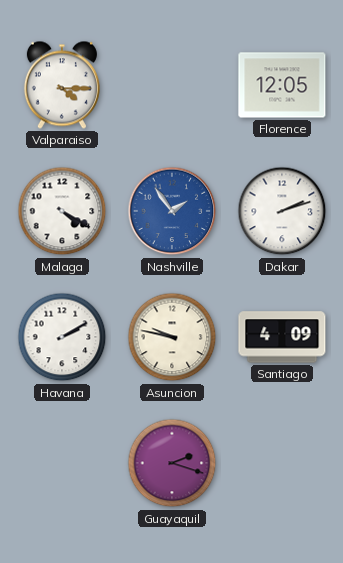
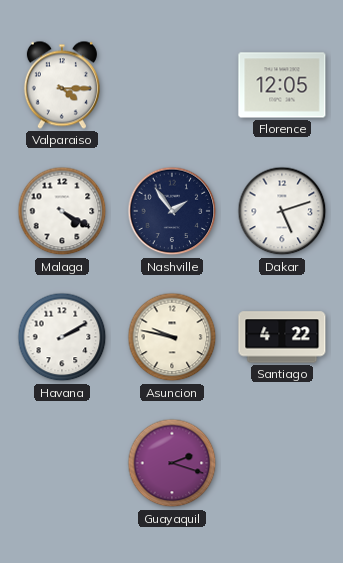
Nashville dial: blue -> navy (172, 211)
Dakar: 2:12 -> 5:12 (282, 211)
Santiago: 4:09 -> 4:22 (282, 337)
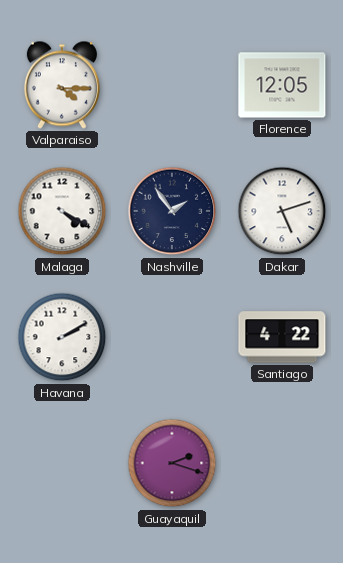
Asuncion: 9:47 -> none (172, 337)
